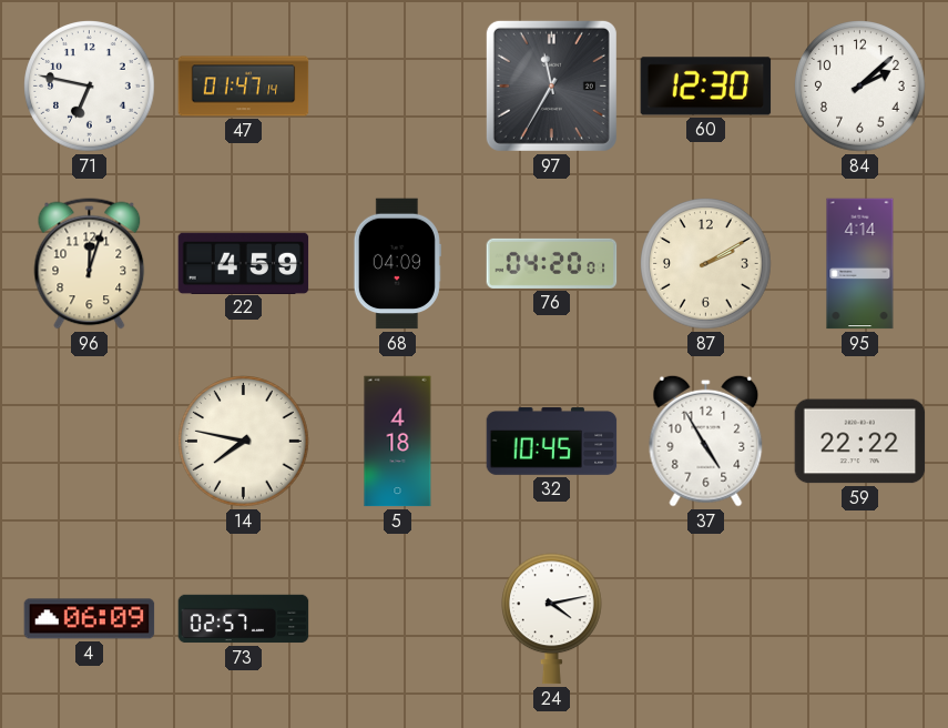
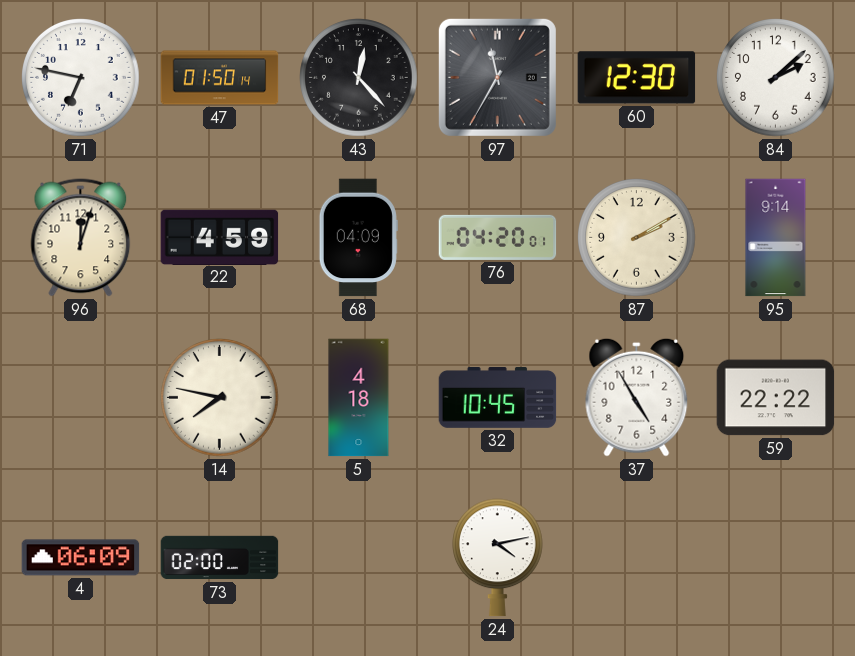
47: 01:47 -> 01:50 (220, 78)
43: none -> 12:23 (359, 78)
95: 4:14 -> 9:14 (776, 238)
73: 02:57 -> 02:00 (220, 558)
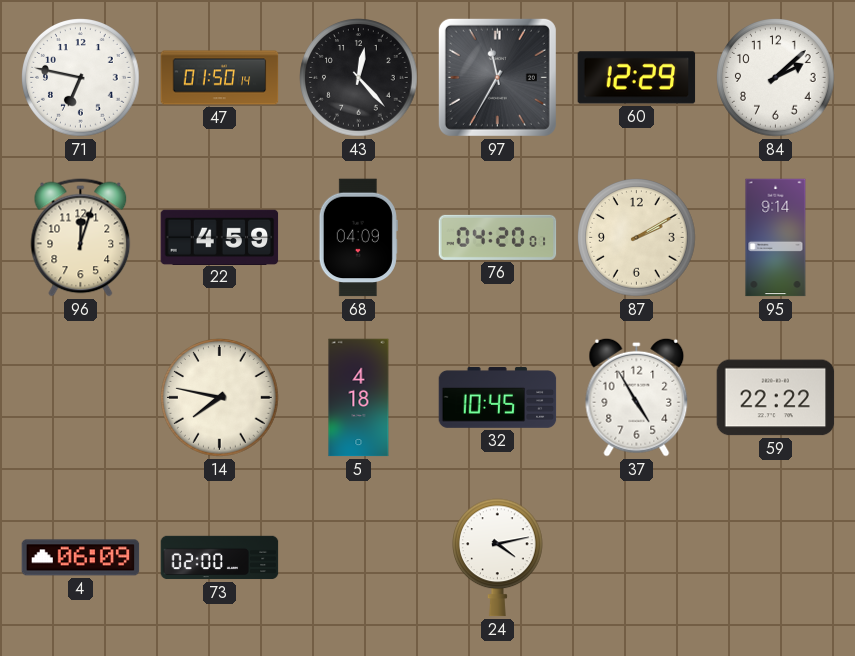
60: 12:30 -> 12:29 (637, 78)
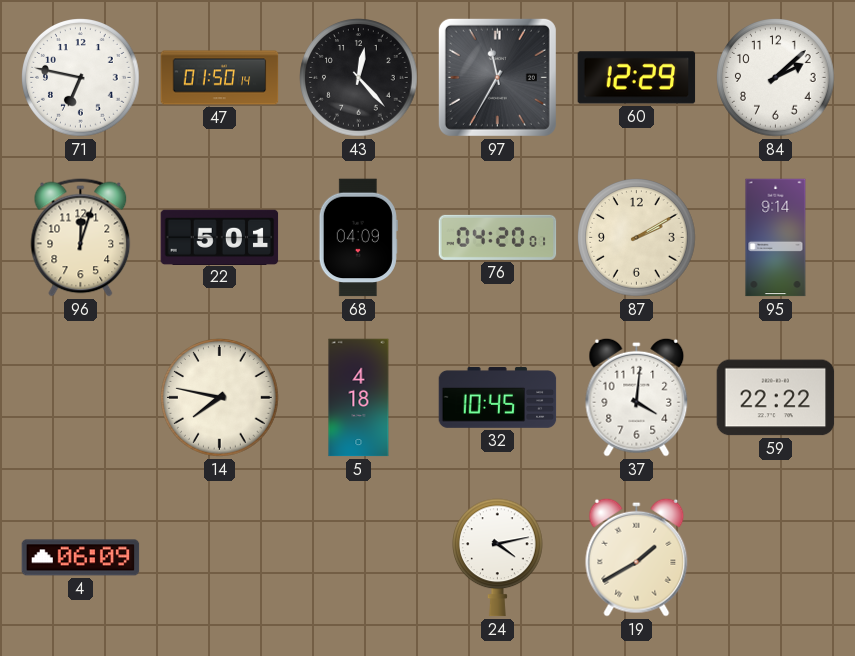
22: 4:59 -> 5:01 (220, 237)
37: 4:55 -> 4:01 (637, 397)
73: 02:00 -> none (220, 558)
19: none -> 1:40 (637, 557)
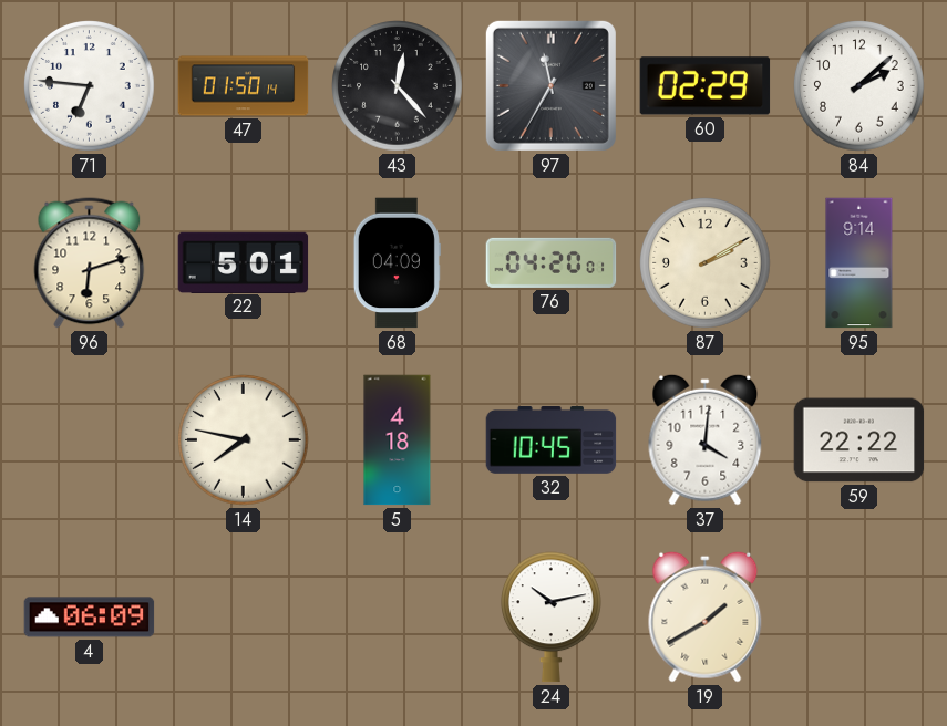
71: 6:47 -> 6:46 (90, 86)
60: 12:29 -> 02:29 (706, 86)
96: 12:03 -> 6:12 (90, 263)
24: 4:13 -> 10:13 (552, 618)
